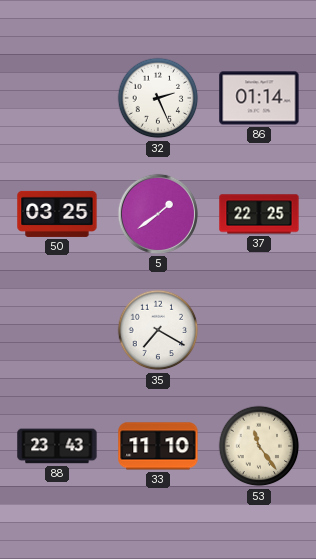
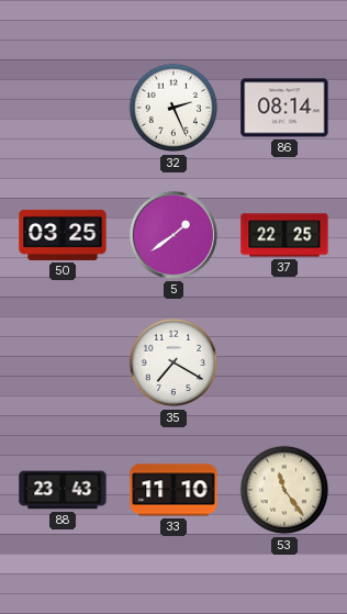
86: 01:14 -> 08:14 (284, 108)
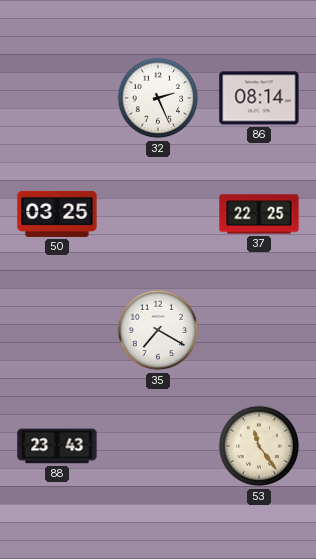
5: 1:39 -> none (173, 235)
33: 11:10 -> none (173, 490)
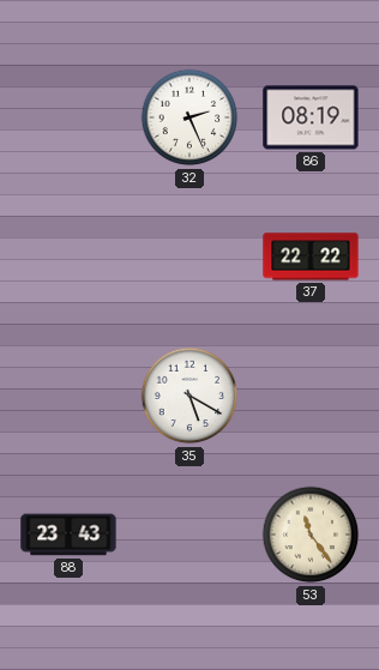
86: 08:14 -> 08:19 (311, 117)
50: 03:25 -> none (57, 214)
37: 22:25 -> 22:22 (311, 256)
35: 7:20 -> 5:20 (189, 396)
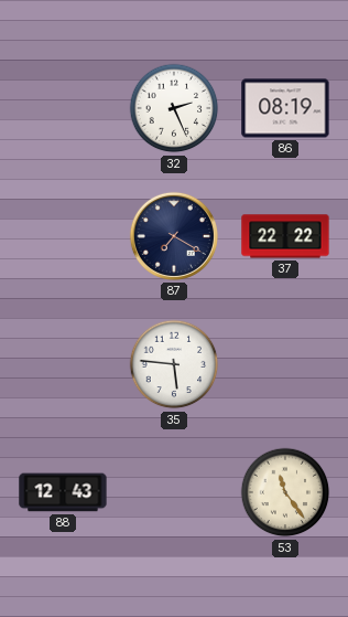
87: none -> 7:20 (174, 236)
35: 5:20 -> 5:46 (174, 364)
88: 23:43 -> 12:43 (63, 492)
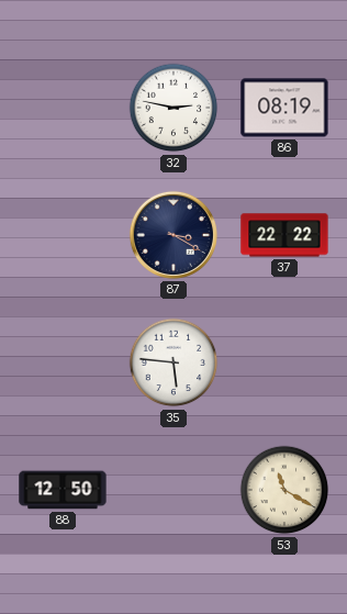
32: 2:26 -> 2:47 (173, 108)
87: 7:20 -> 3:20 (173, 235)
88: 12:43 -> 12:50 (63, 490)
53: 11:24 -> 11:20 (284, 490)
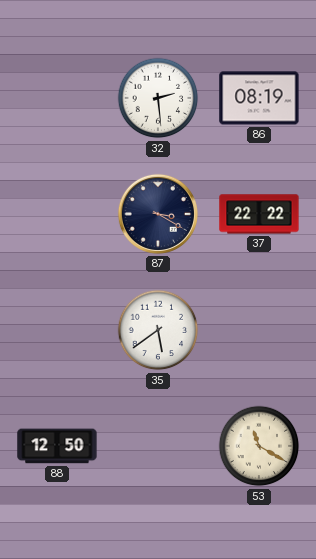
32: 2:47 -> 2:29 (158, 98)
35: 5:46 -> 5:39 (158, 330)
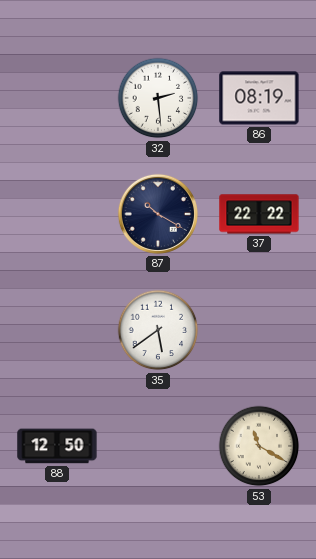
87: 3:20 -> 10:20 (158, 214)
